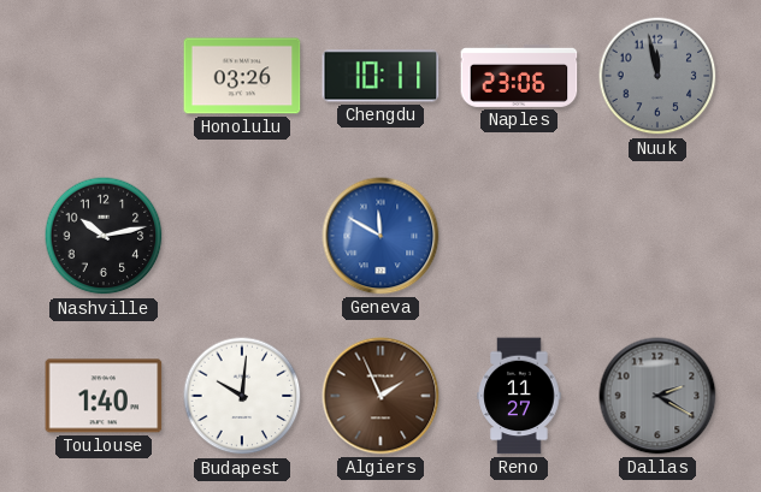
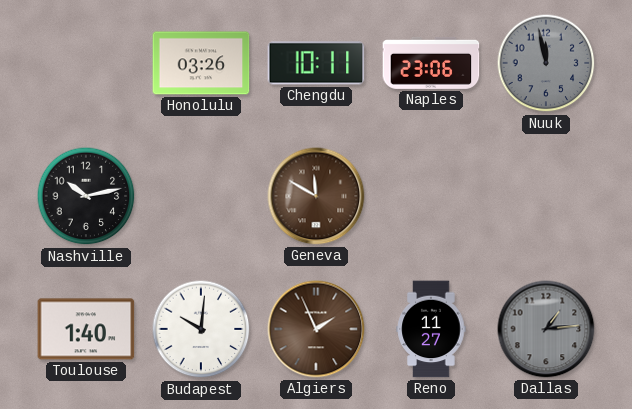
Geneva dial: blue -> brown (316, 196)
Dallas: 2:20 -> 1:14 (546, 329)
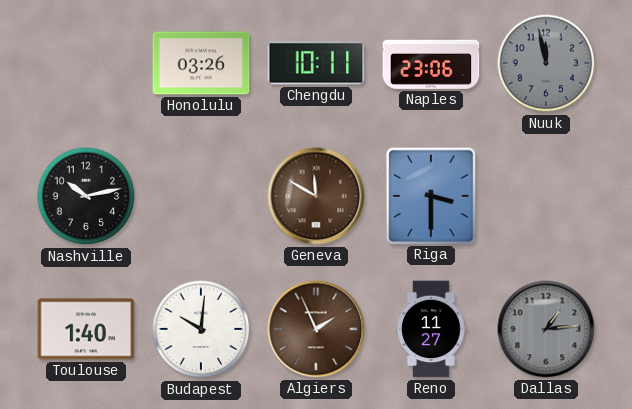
Riga: none -> 3:30 (431, 195)
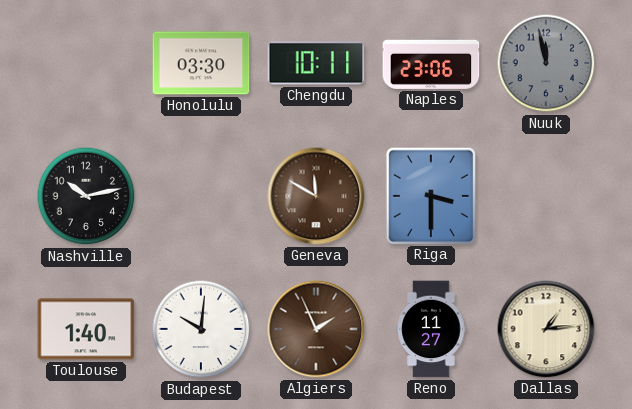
Honolulu: 03:26 -> 03:30 (201, 63)
Dallas dial: grey -> cream (546, 329)
